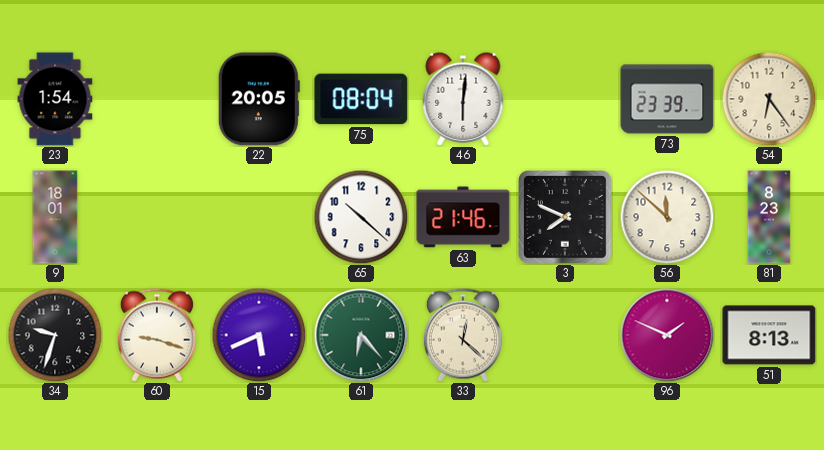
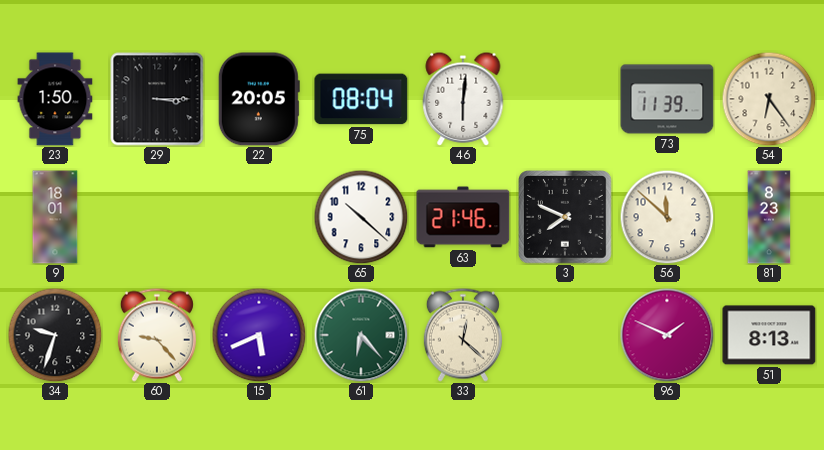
23: 1:54 -> 1:50 (55, 99)
29: none -> 3:15 (157, 99)
73: 23:39 -> 11:39 (667, 99)
60: 9:18 -> 9:23 (157, 335)
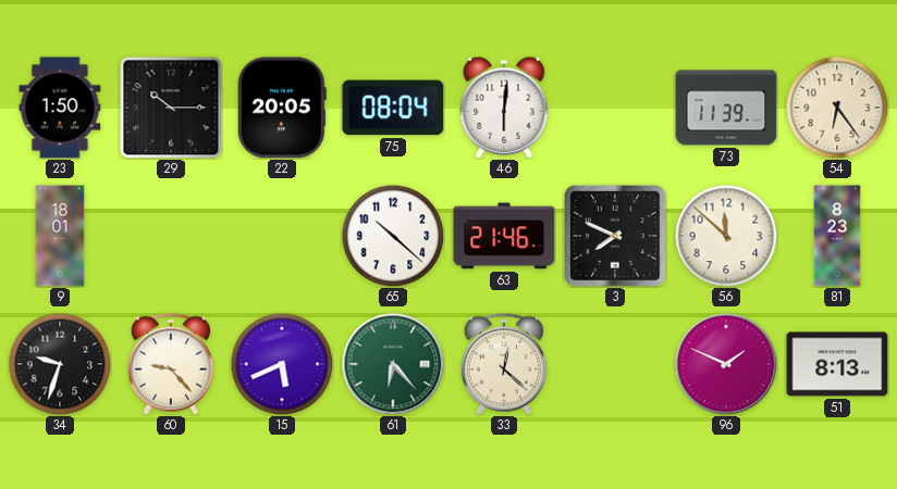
29: 3:15 -> 10:15 (171, 108)
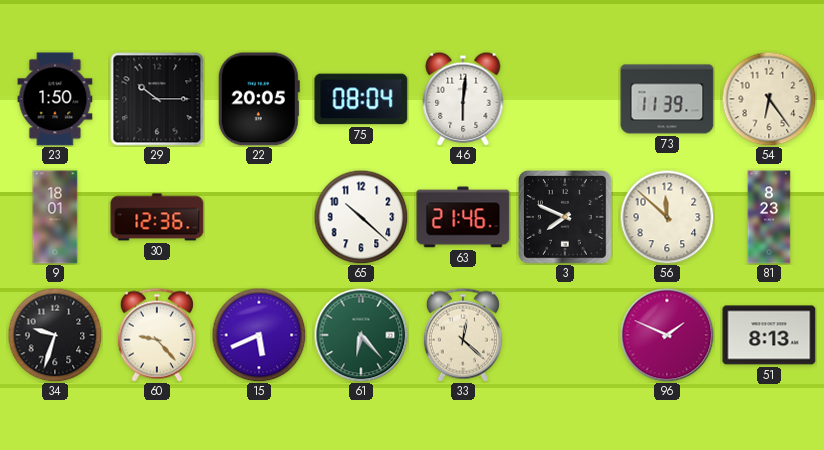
30: none -> 12:36 (157, 217)
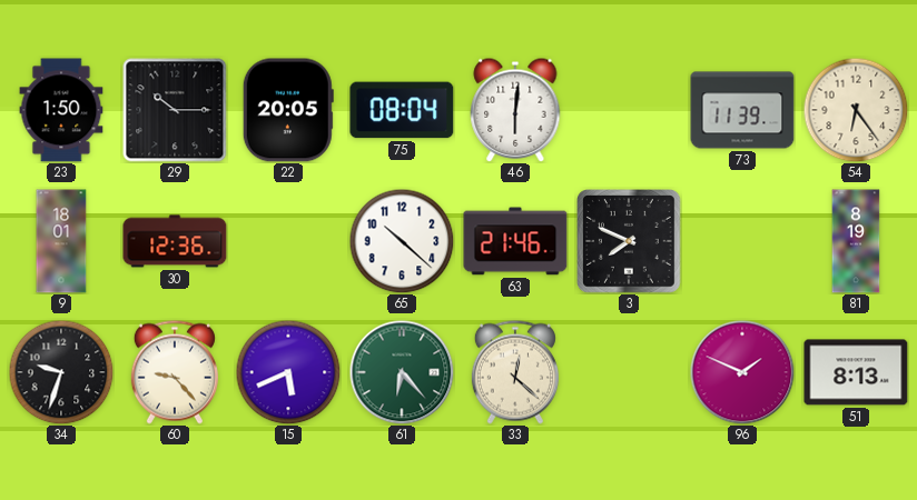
56: 11:52 -> none (667, 217)
81: 8:23 -> 8:19 (856, 241)
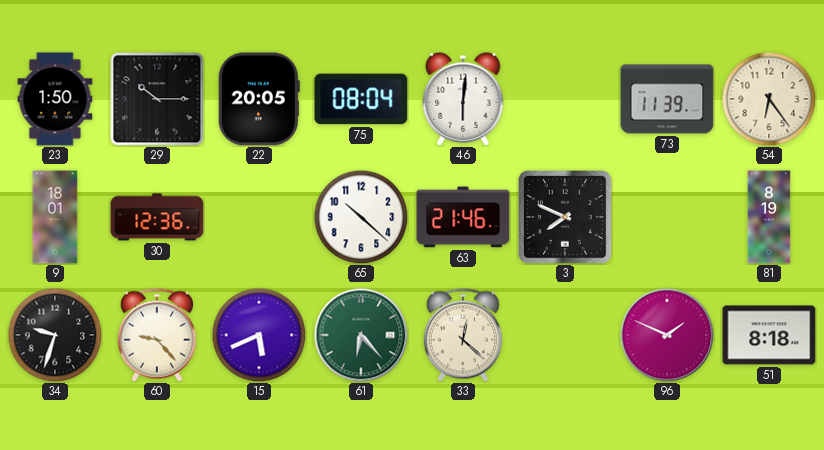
51: 8:13 -> 8:18 (769, 335)
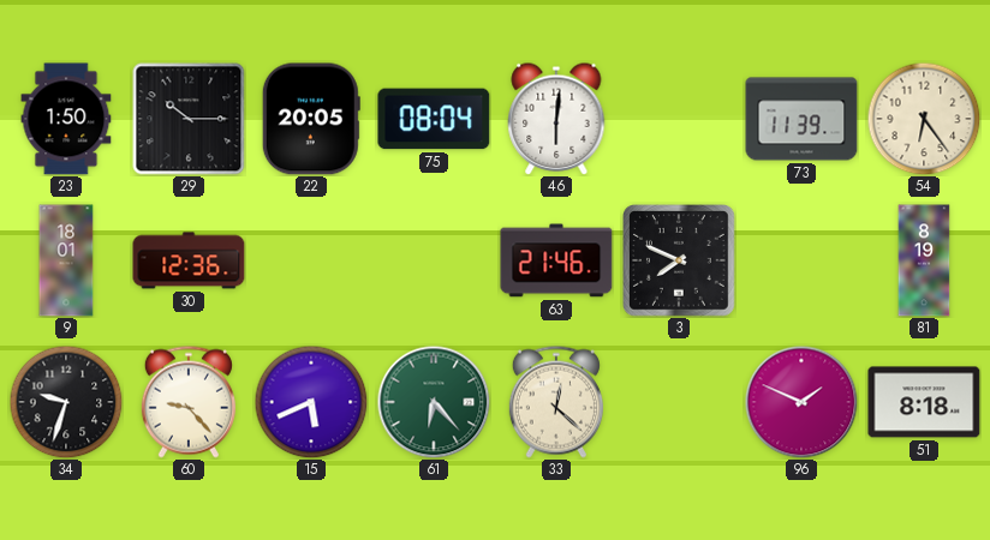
65: 10:22 -> none (361, 217)
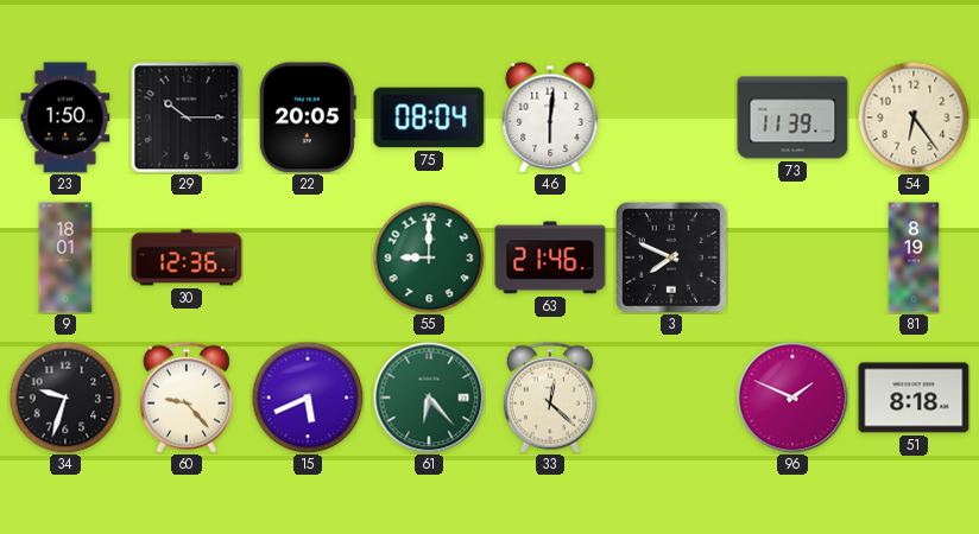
55: none -> 9:00 (429, 258)
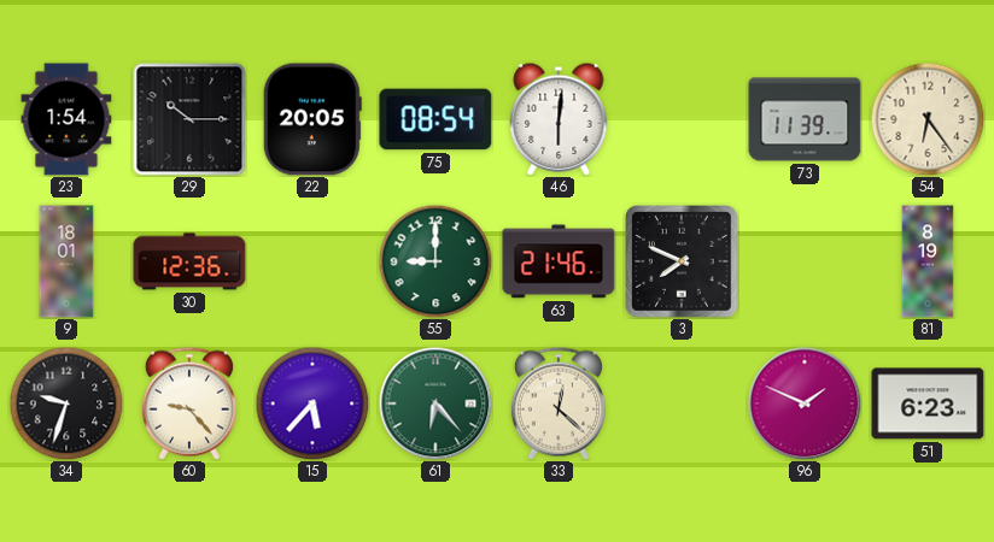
23: 1:50 -> 1:54 (66, 119)
75: 08:04 -> 08:54 (435, 119)
15: 5:41 -> 5:37 (312, 403)
51: 8:18 -> 6:23 (928, 403)
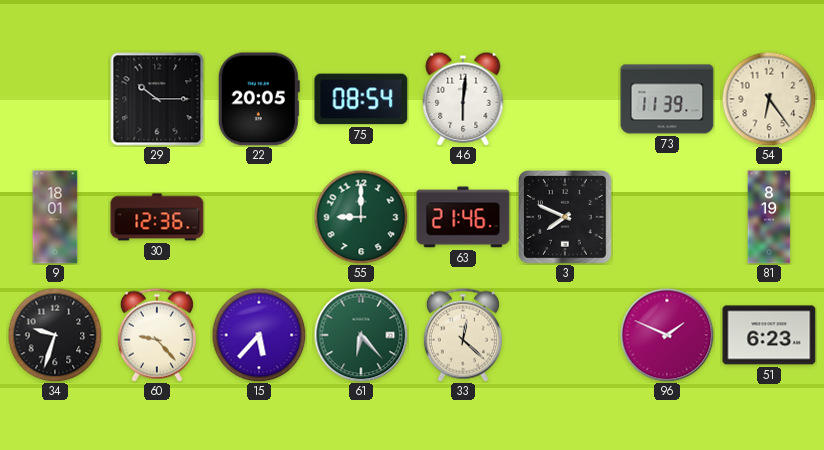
23: 1:54 -> none (66, 119)
